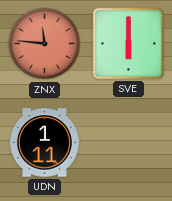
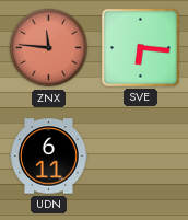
SVE: 6:00 -> 6:16 (140, 47)
UDN: 1:11 -> 6:11 (49, 157)
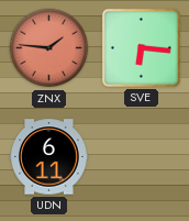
ZNX: 11:46 -> 1:46 (49, 48)
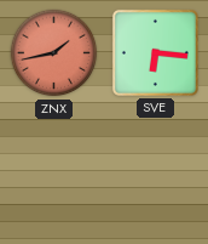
ZNX: 1:46 -> 1:43 (54, 53)
UDN: 6:11 -> none (49, 157)
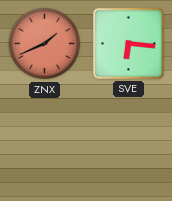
ZNX: 1:43 -> 1:41 (45, 44)
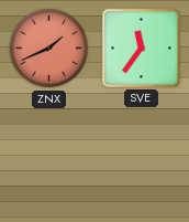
SVE: 6:16 -> 11:36 (141, 47)
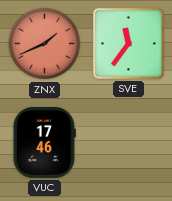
VUC: none -> 17:46 (44, 142)
